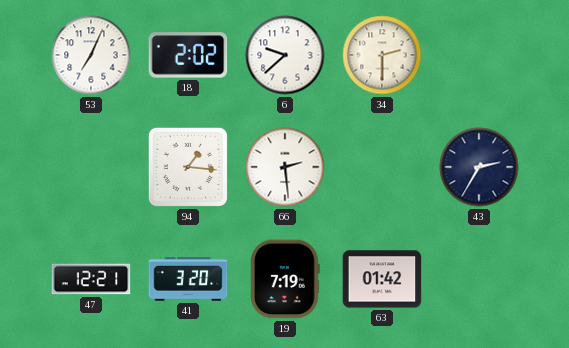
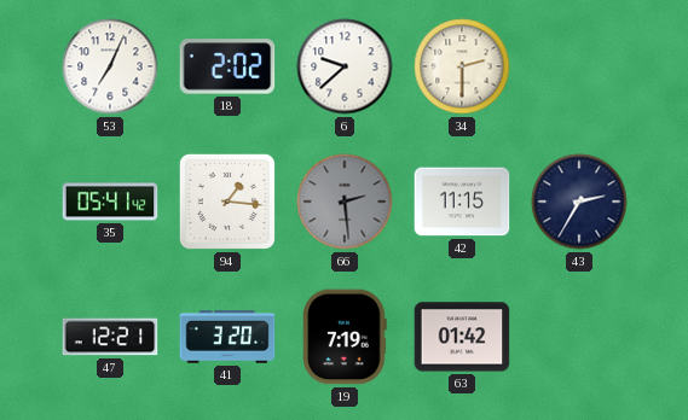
35: none -> 05:41 (110, 202)
66 dial: white -> grey (345, 202)
42: none -> 11:15 (462, 202)
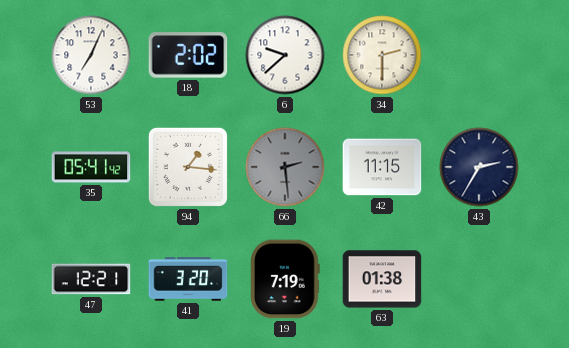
63: 01:42 -> 01:38 (382, 279)
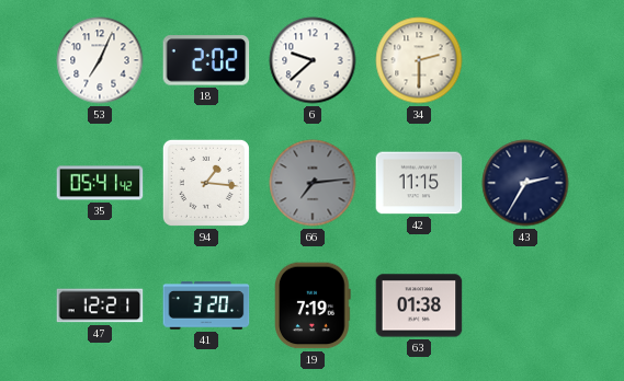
66: 2:29 -> 7:14 (313, 183)
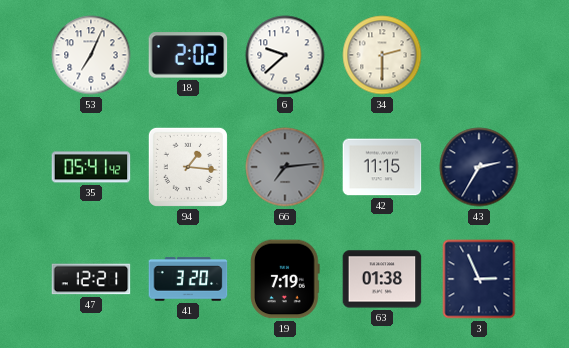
3: none -> 2:56 (479, 279)
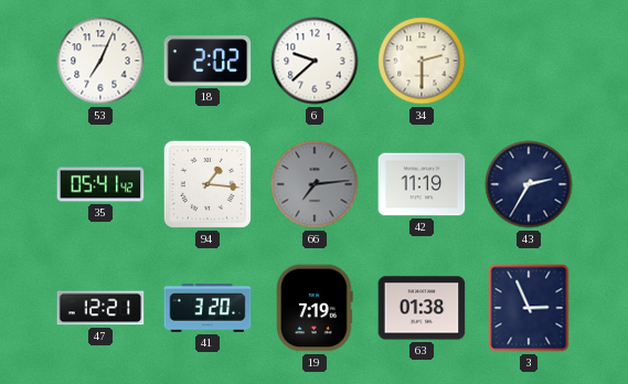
42: 11:15 -> 11:19 (422, 184)
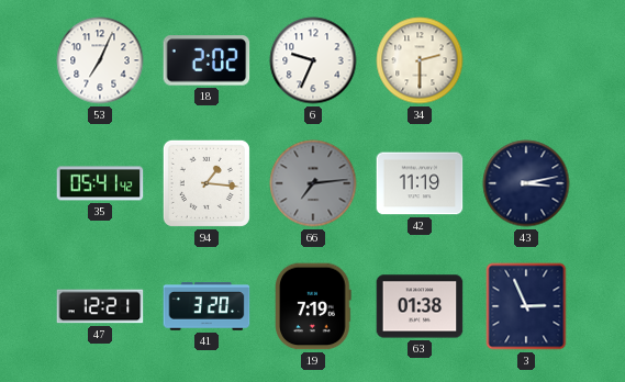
6: 9:38 -> 9:34 (313, 60)
43: 2:35 -> 3:13 (526, 183)
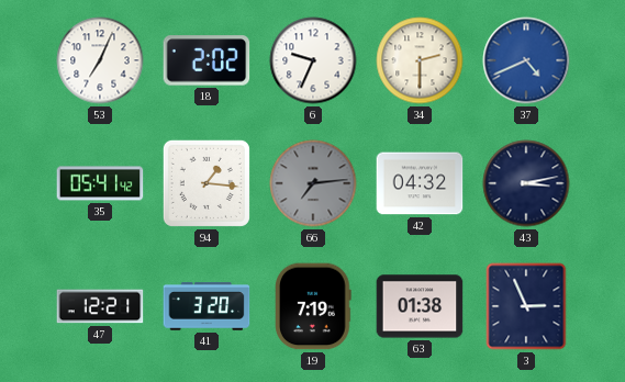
37: none -> 4:41 (526, 60)
42: 11:19 -> 04:32 (420, 183)
